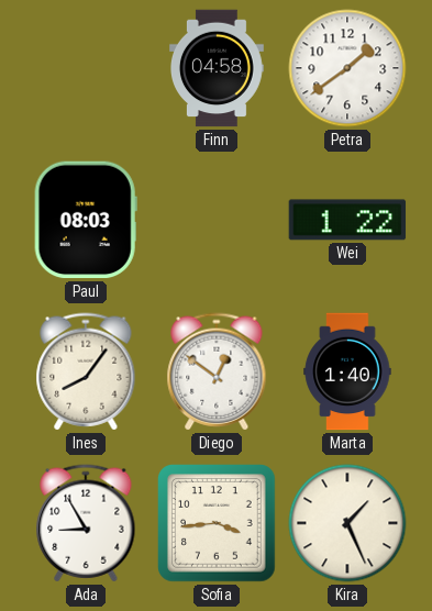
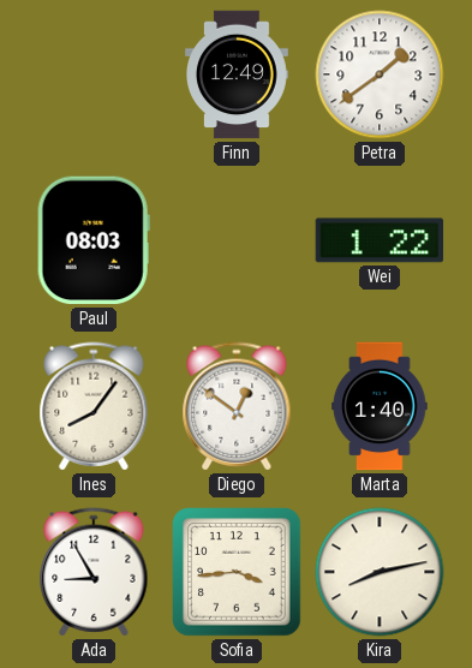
Finn: 04:58 -> 12:49 (238, 74)
Kira: 1:26 -> 8:13 (380, 572)
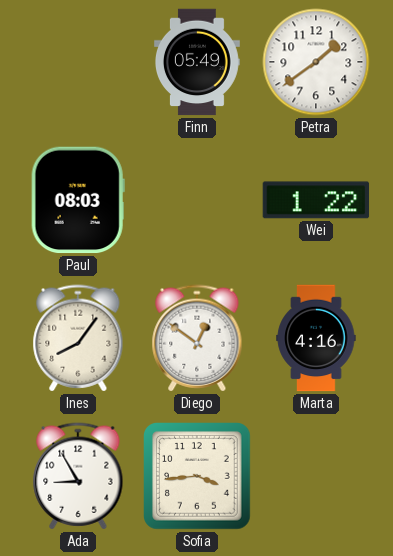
Finn: 12:49 -> 05:49 (198, 62)
Marta: 1:40 -> 4:16 (316, 338)
Kira: 8:13 -> none (380, 572)
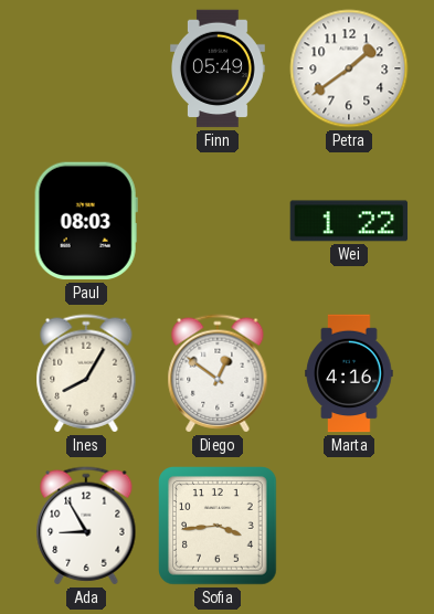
Ines: 8:06 -> 8:05 (86, 373)
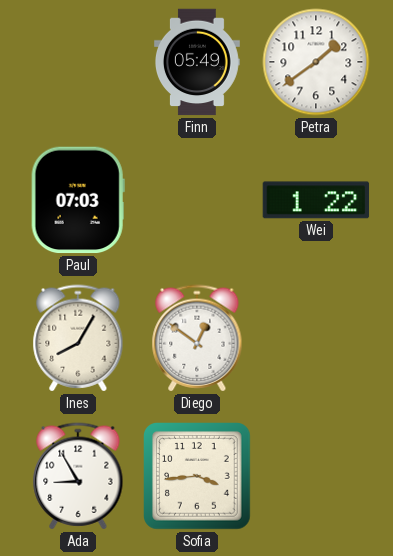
Paul: 08:03 -> 07:03 (78, 200)
Marta: 4:16 -> none (349, 373)
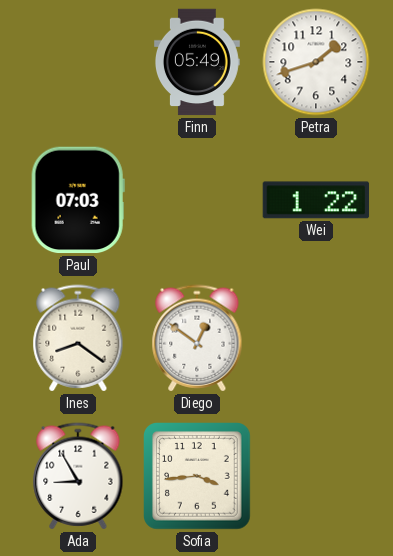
Petra: 1:39 -> 1:42 (316, 62)
Ines: 8:05 -> 8:21 (78, 338)
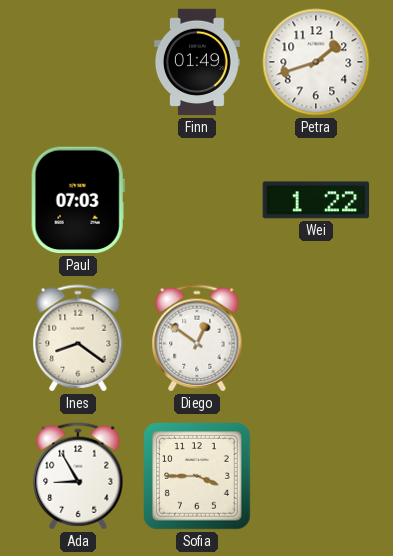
Finn: 05:49 -> 01:49 (198, 62)
Sofia: 3:44 -> 3:45 (198, 477)
